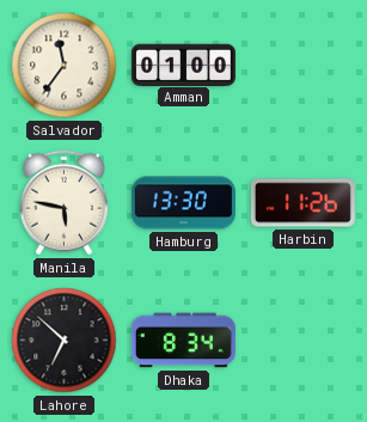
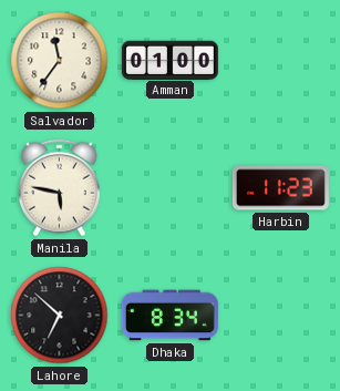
Hamburg: 13:30 -> none (183, 203)
Harbin: 11:26 -> 11:23 (280, 188)
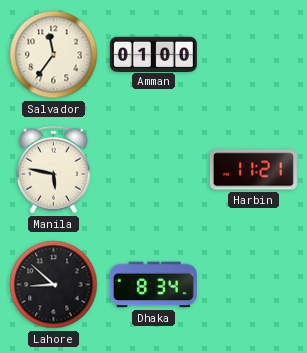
Harbin: 11:23 -> 11:21 (253, 170)
Lahore: 6:52 -> 8:52 (54, 285)
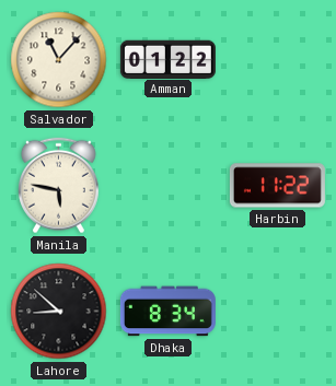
Salvador: 11:36 -> 11:07 (59, 60)
Amman: 01:00 -> 01:22 (167, 59)
Harbin: 11:21 -> 11:22 (277, 186)
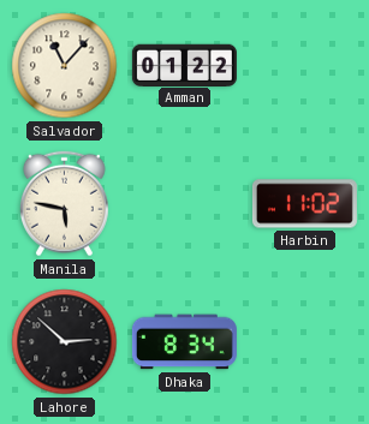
Harbin: 11:22 -> 11:02 (304, 204)
Lahore: 8:52 -> 2:52 (65, 342)
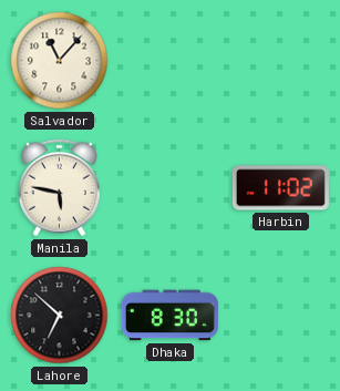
Amman: 01:22 -> none (184, 65)
Lahore: 2:52 -> 6:52 (60, 316)
Dhaka: 8:34 -> 8:30 (169, 316)
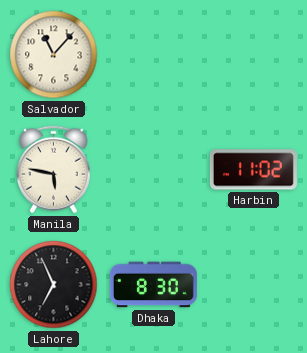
Lahore: 6:52 -> 6:56 (54, 285)
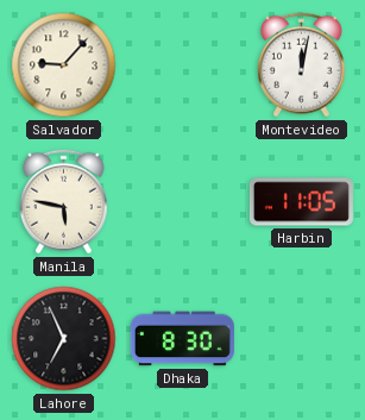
Salvador: 11:07 -> 9:07 (64, 65)
Montevideo: none -> 12:02 (301, 65)
Harbin: 11:02 -> 11:05 (301, 202)
